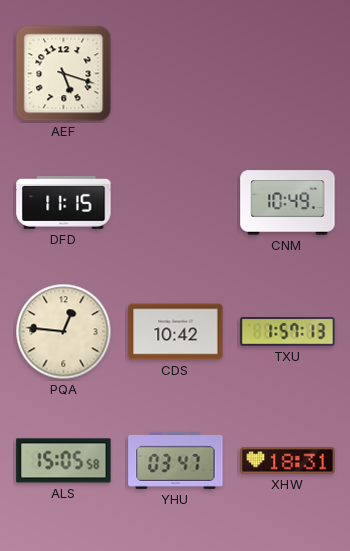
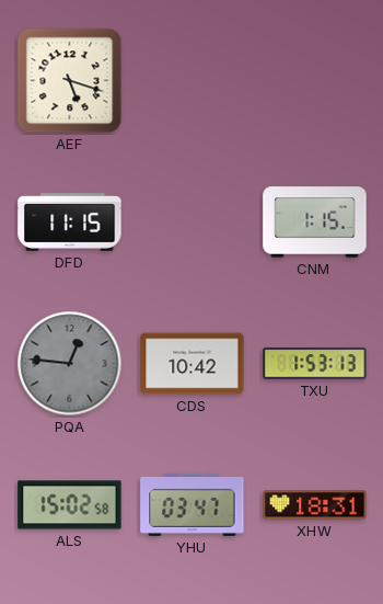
CNM: 10:49 -> 1:15 (315, 223)
PQA dial: cream -> grey (70, 364)
TXU: 1:57 -> 1:53 (315, 364)
ALS: 15:05 -> 15:02 (70, 505)
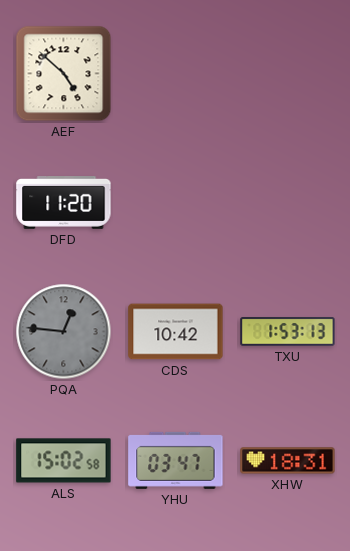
AEF: 5:18 -> 4:52 (64, 74)
DFD: 11:15 -> 11:20 (64, 203)
CNM: 1:15 -> none (315, 223)
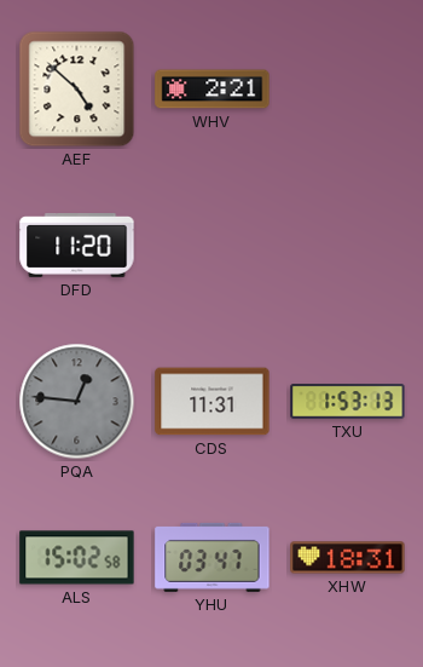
WHV: none -> 2:21 (213, 90)
CDS: 10:42 -> 11:31 (213, 402)
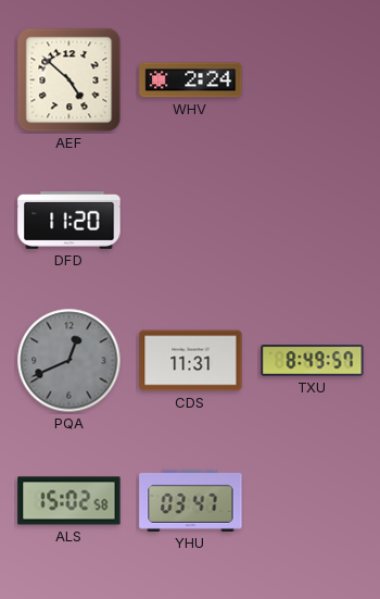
WHV: 2:21 -> 2:24 (191, 80)
PQA: 12:46 -> 12:41 (69, 361)
TXU: 1:53 -> 8:49 (313, 361)
XHW: 18:31 -> none (348, 558)
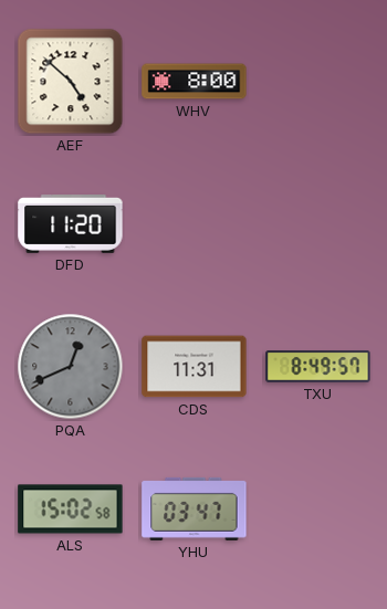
WHV: 2:24 -> 8:00 (195, 82)
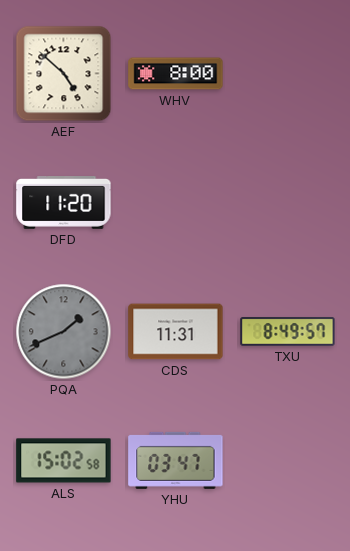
PQA: 12:41 -> 1:41 (64, 332)
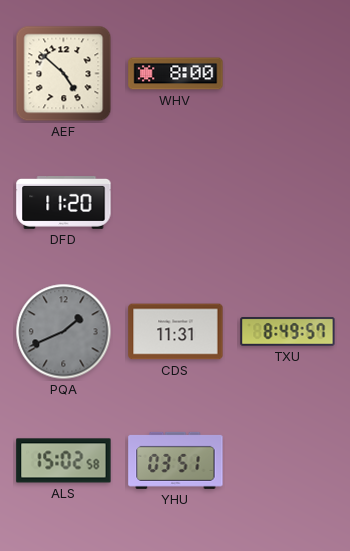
YHU: 03:47 -> 03:51 (176, 460)
